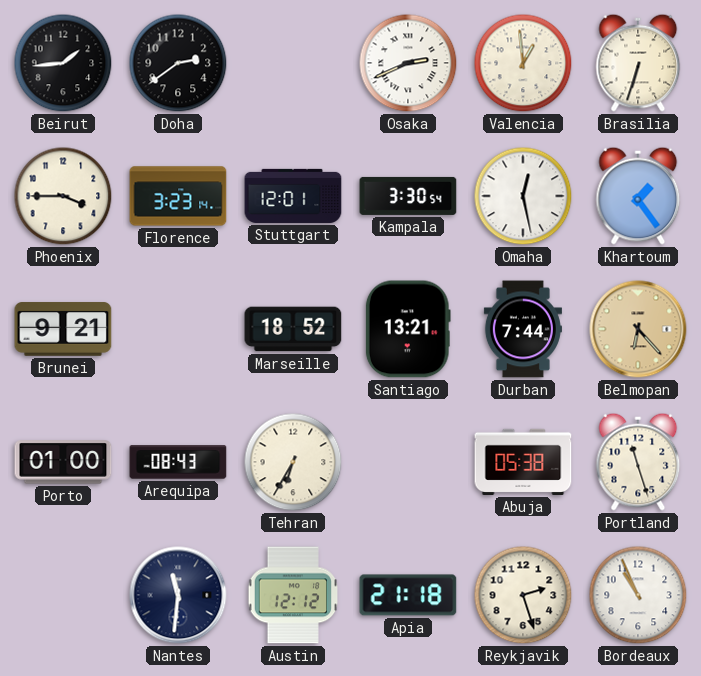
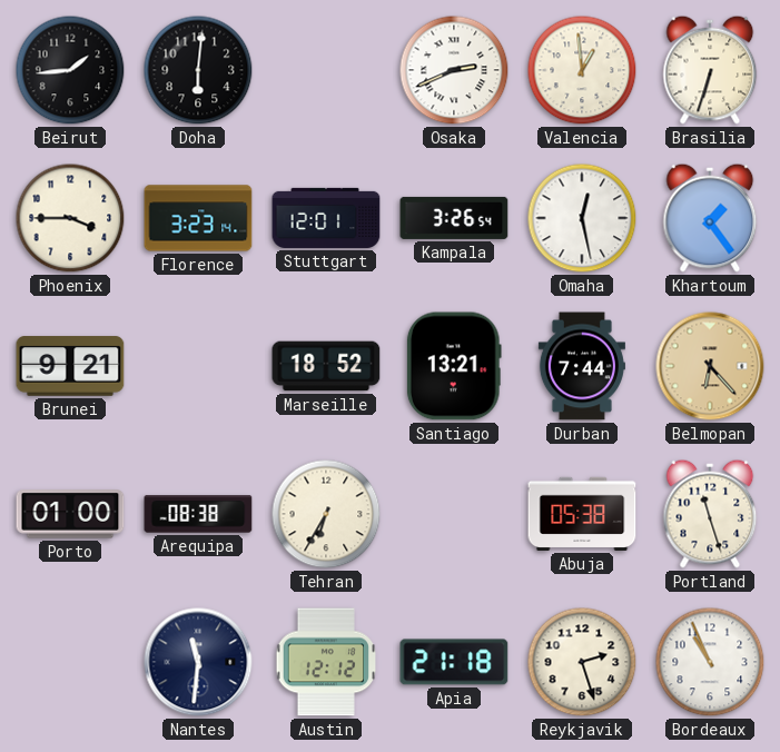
Doha: 2:39 -> 6:01 (198, 70)
Kampala: 3:30 -> 3:26 (454, 218)
Arequipa: 08:43 -> 08:38 (198, 514)
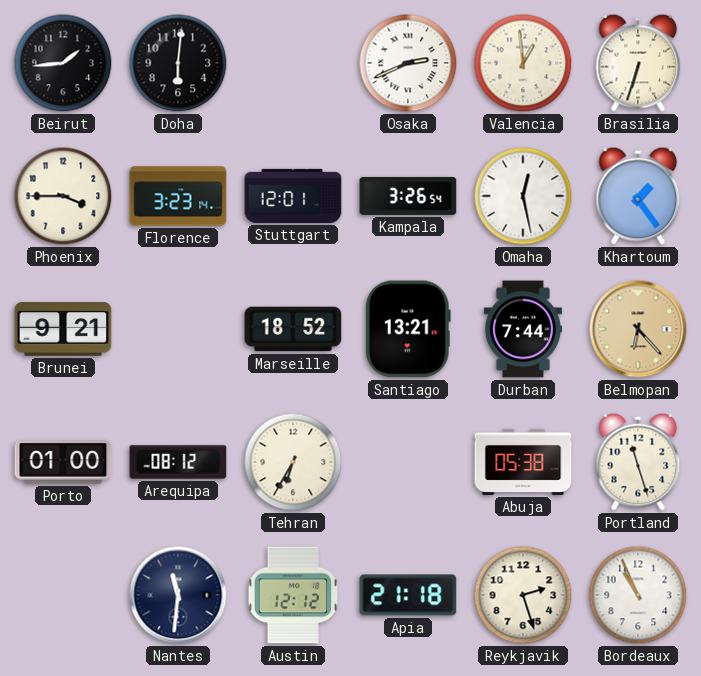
Arequipa: 08:38 -> 08:12 (178, 462)
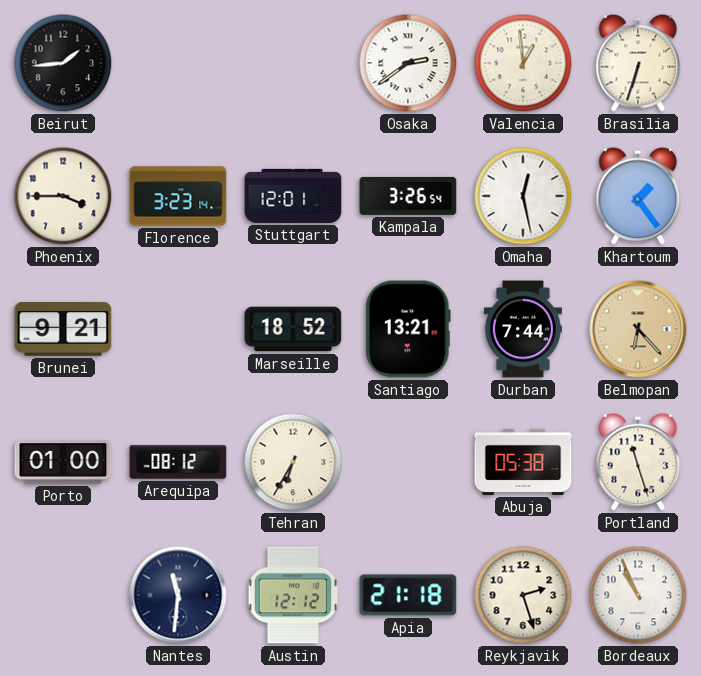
Doha: 6:01 -> none (178, 63)
Osaka: 2:41 -> 2:39 (408, 63)
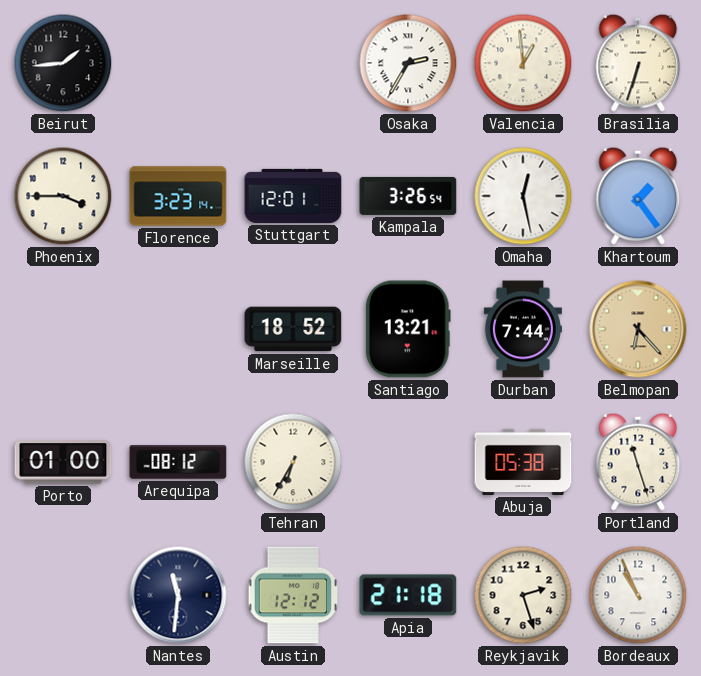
Osaka: 2:39 -> 2:35 (408, 63)
Brunei: 9:21 -> none (63, 329)
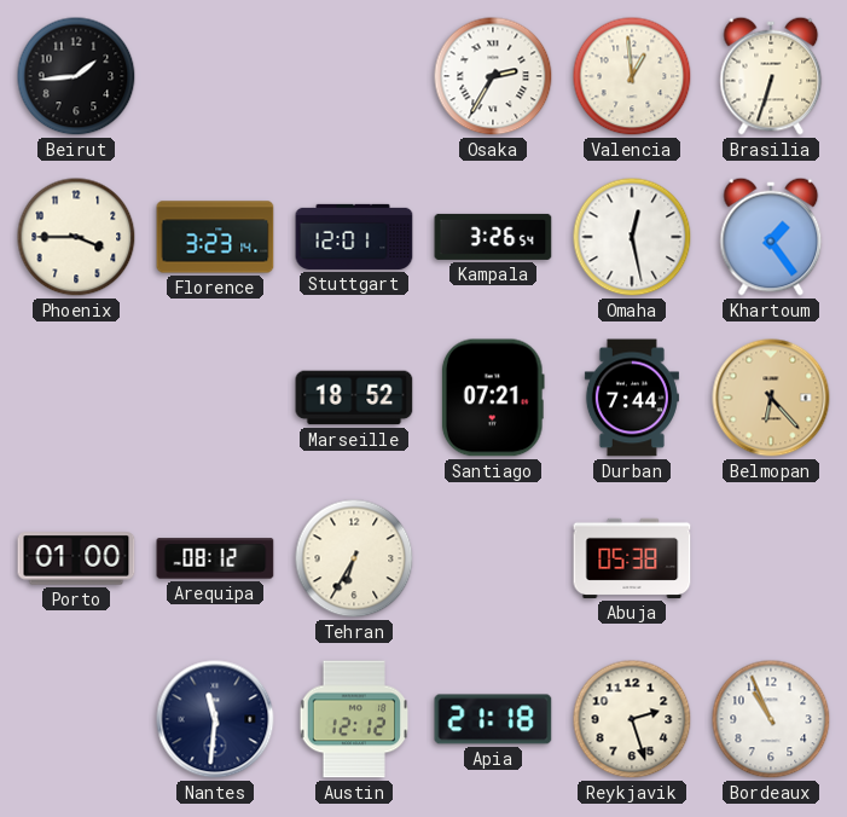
Santiago: 13:21 -> 07:21 (493, 398)
Portland: 11:27 -> none (638, 462)
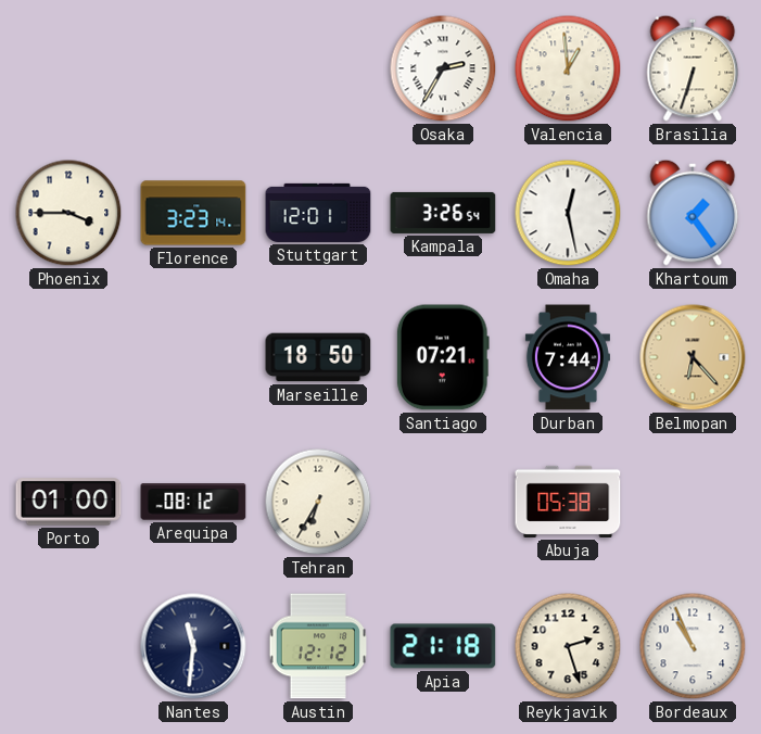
Beirut: 1:44 -> none (76, 76)
Marseille: 18:52 -> 18:50 (318, 357)
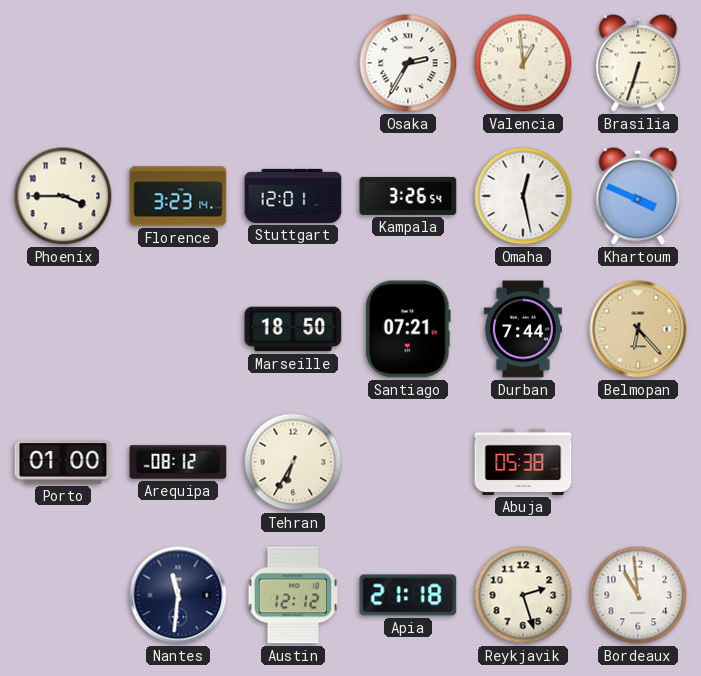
Khartoum: 1:24 -> 3:49 (638, 196)
Bordeaux: 10:56 -> 10:59 (638, 595)
